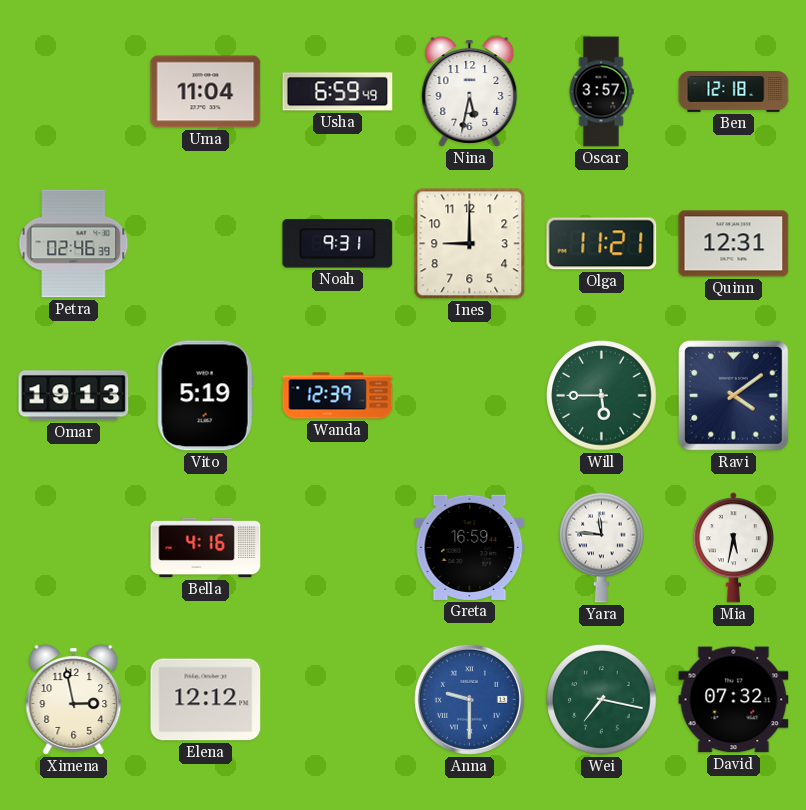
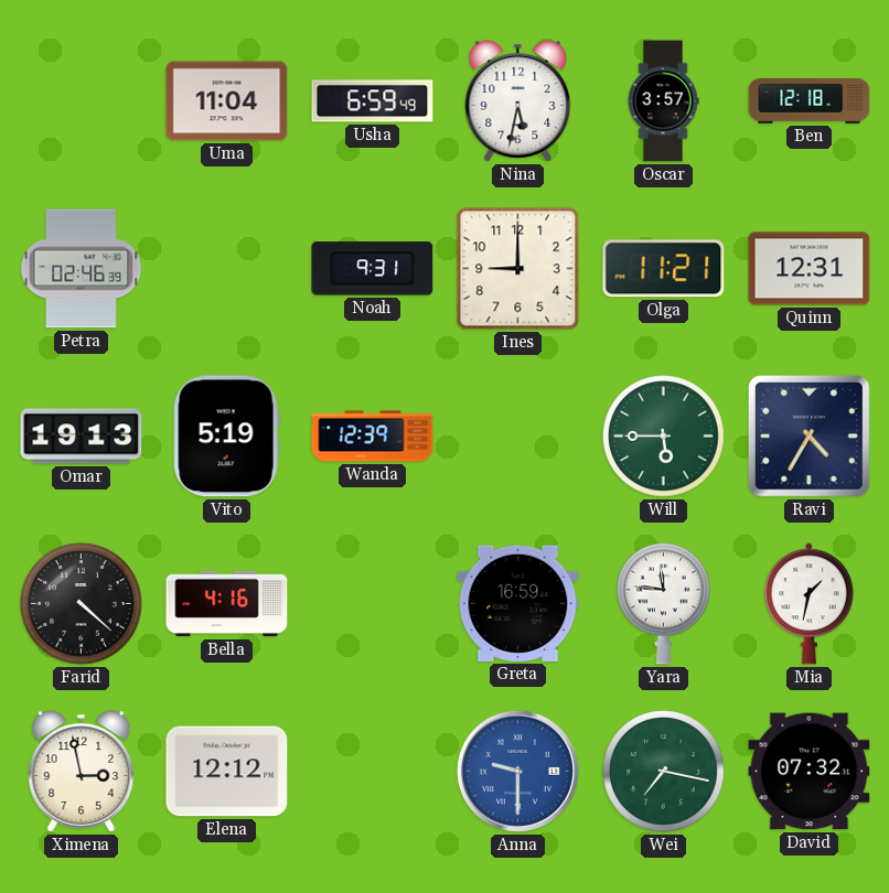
Ravi: 4:09 -> 4:35 (810, 437)
Farid: none -> 4:22 (82, 604)
Mia: 5:32 -> 1:32 (808, 604)
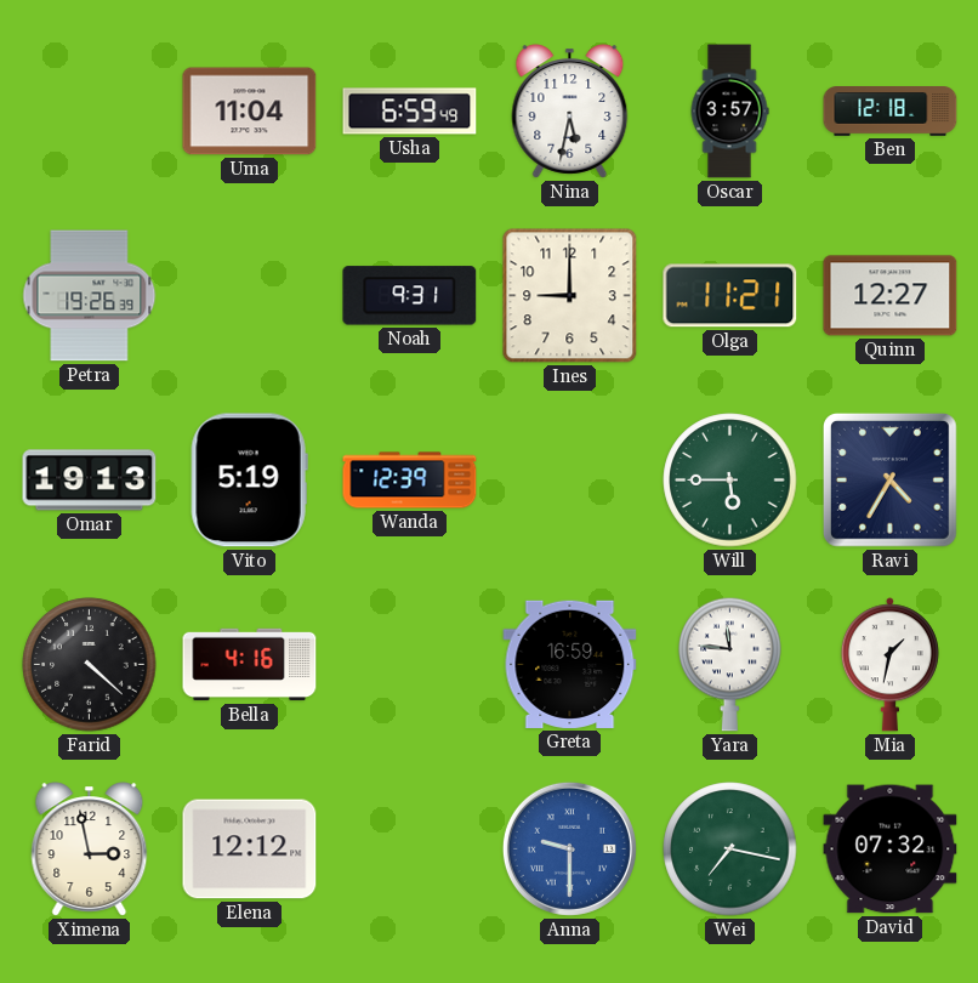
Petra: 02:46 -> 19:26 (90, 296)
Quinn: 12:31 -> 12:27 (891, 296)
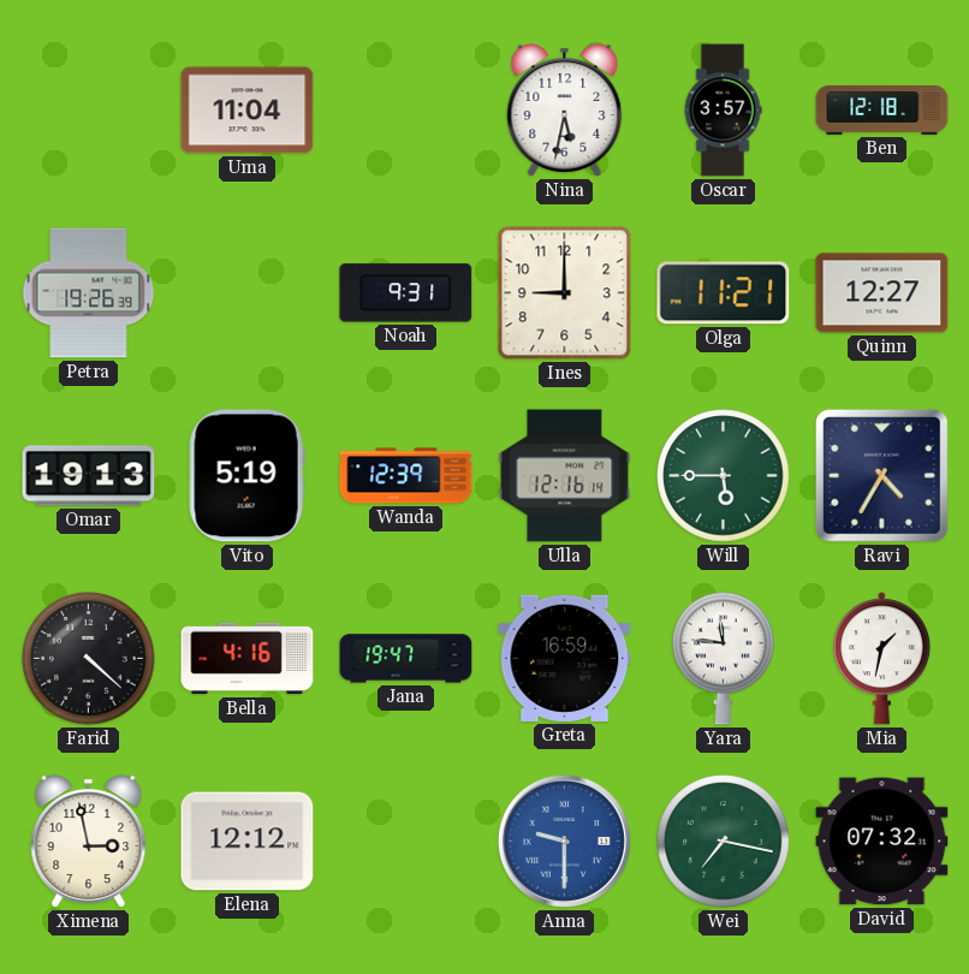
Usha: 6:59 -> none (410, 112)
Ulla: none -> 12:16 (565, 476)
Jana: none -> 19:47 (406, 659)
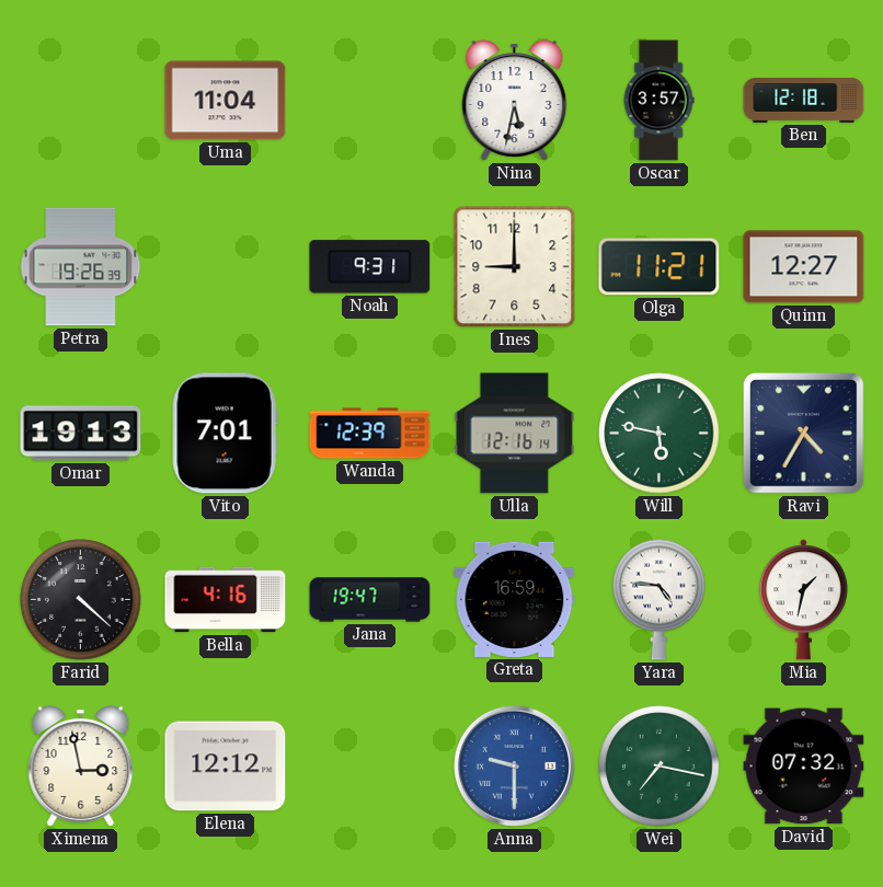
Vito: 5:19 -> 7:01 (225, 434)
Will: 5:45 -> 5:47 (660, 434)
Yara: 11:46 -> 4:46 (660, 599)
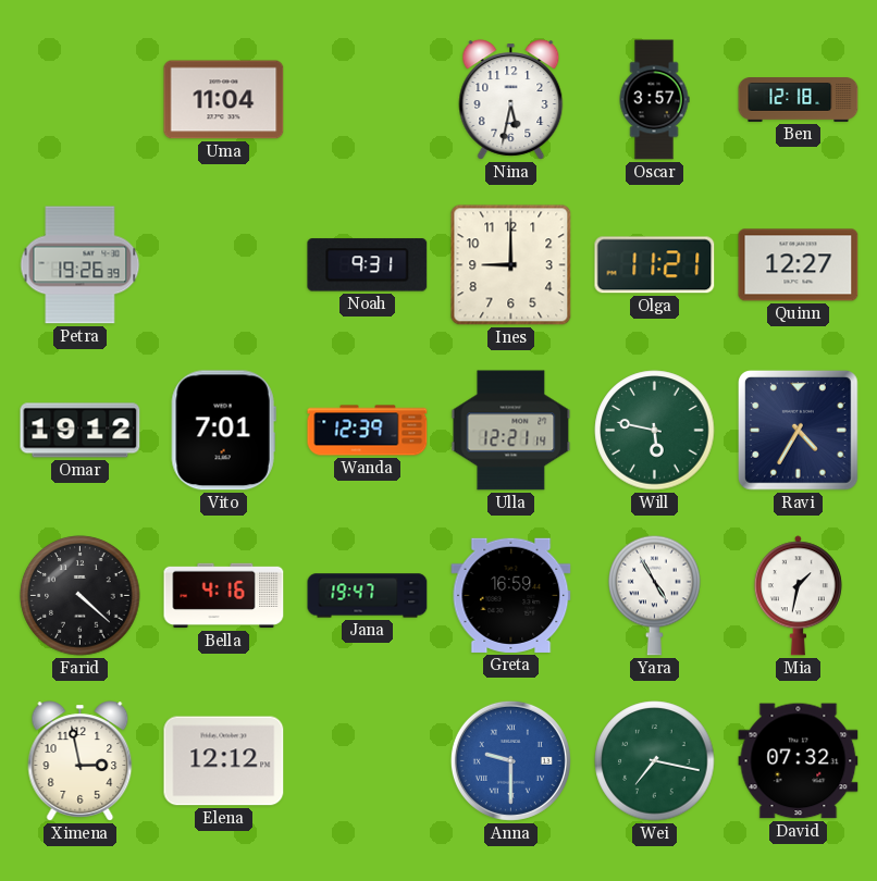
Omar: 19:13 -> 19:12 (81, 431)
Ulla: 12:16 -> 12:21 (511, 431)
Yara: 4:46 -> 4:55 (655, 595)
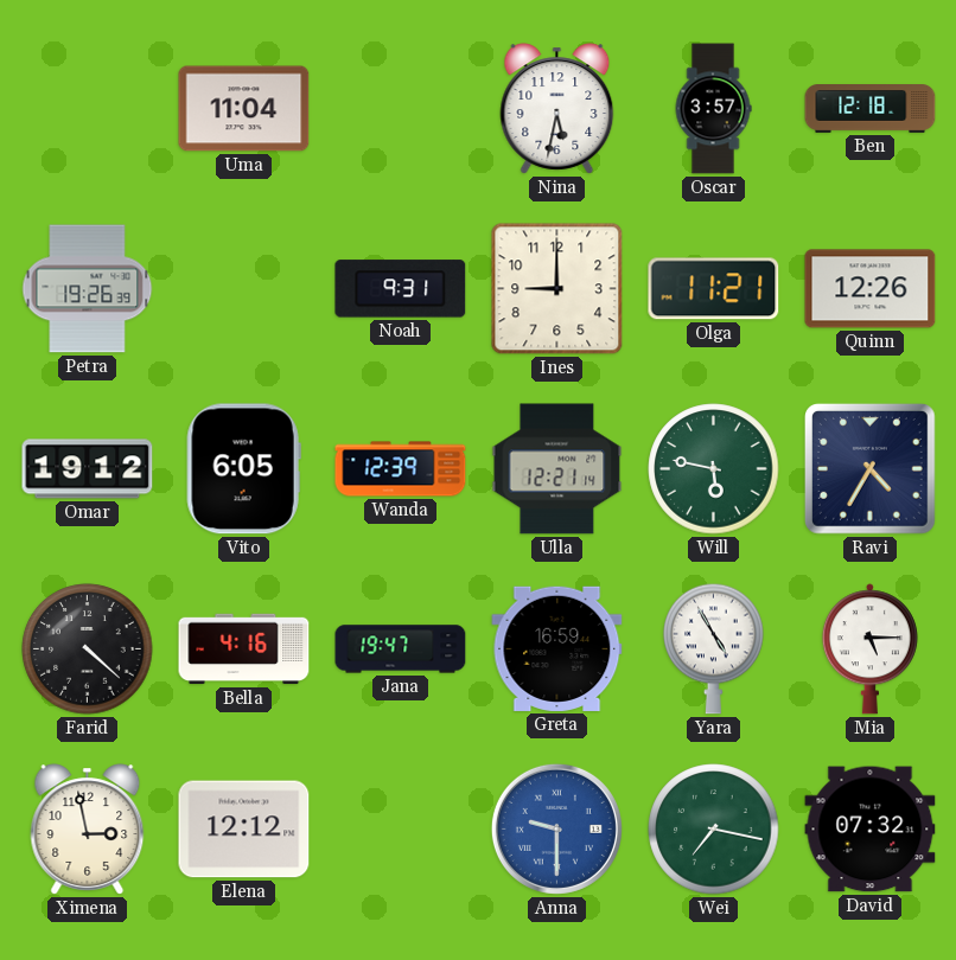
Quinn: 12:27 -> 12:26 (871, 289)
Vito: 7:01 -> 6:05 (243, 469)
Mia: 1:32 -> 5:15 (869, 649)
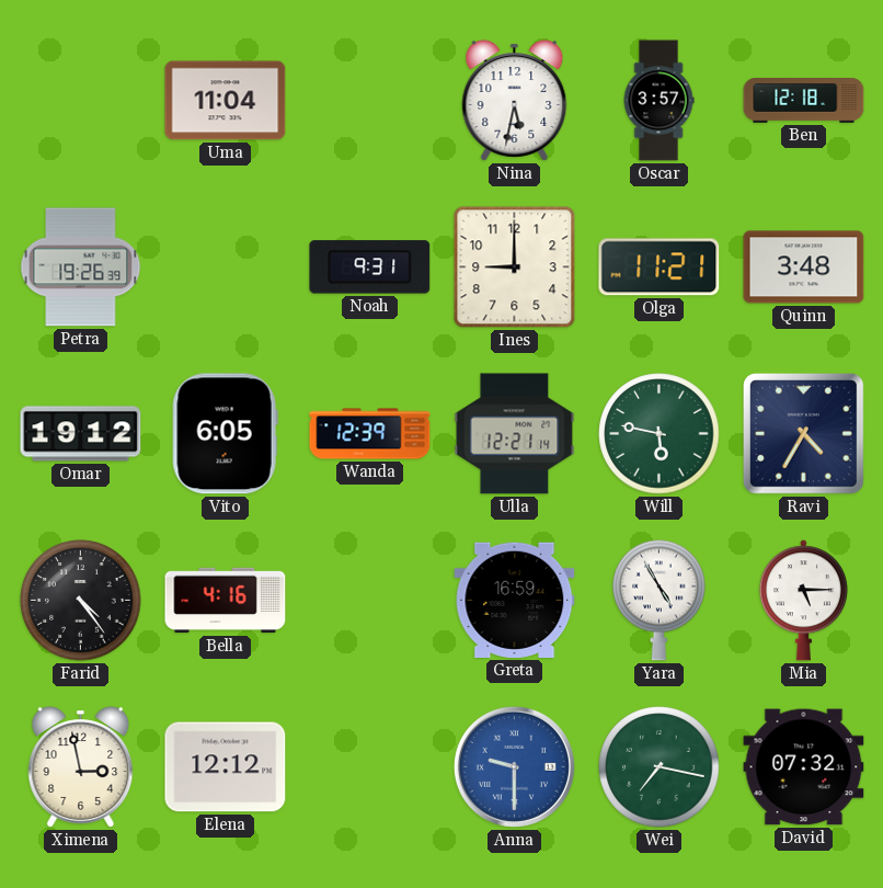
Quinn: 12:26 -> 3:48 (804, 267)
Farid: 4:22 -> 4:24 (81, 601)
Jana: 19:47 -> none (401, 649)
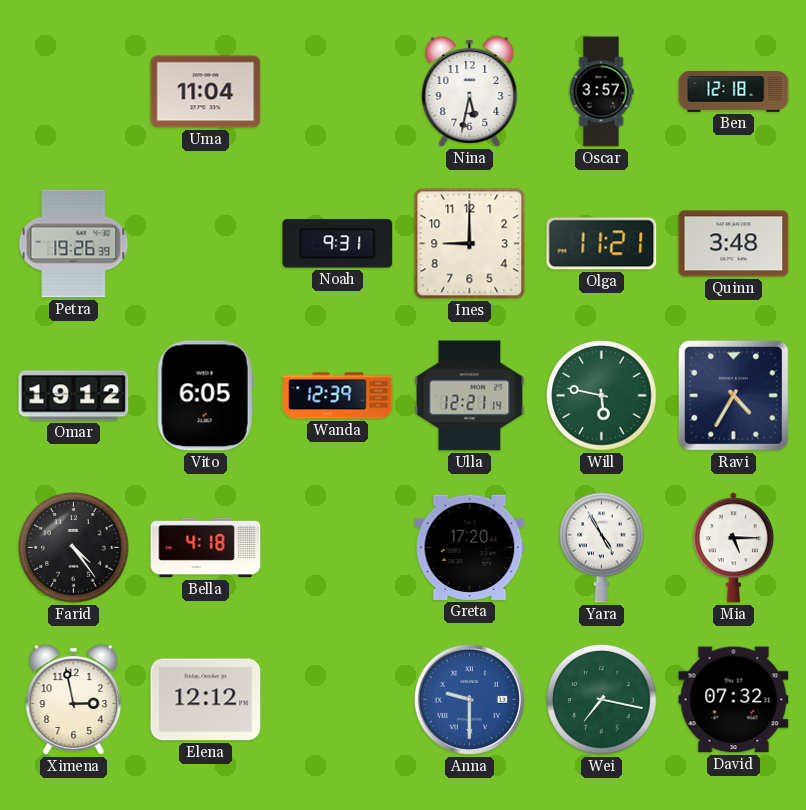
Bella: 4:16 -> 4:18 (206, 548)
Greta: 16:59 -> 17:20 (470, 547)
